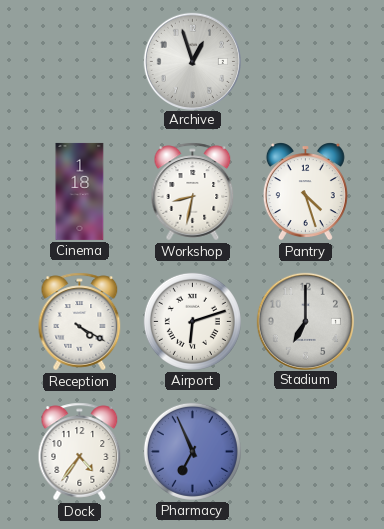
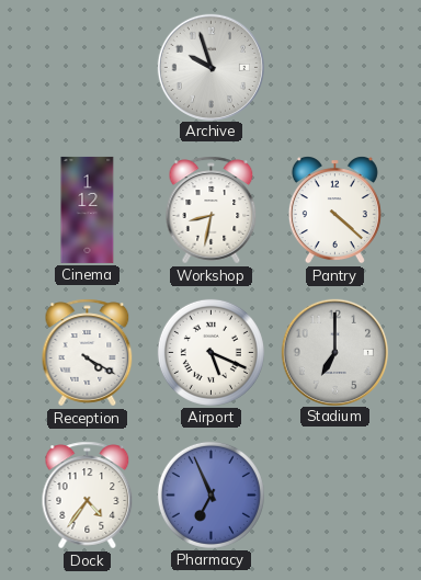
Archive: 12:57 -> 9:57 (210, 67)
Cinema: 1:18 -> 1:12 (88, 209)
Pantry: 4:27 -> 4:22 (334, 211)
Airport: 6:12 -> 5:19 (210, 352)
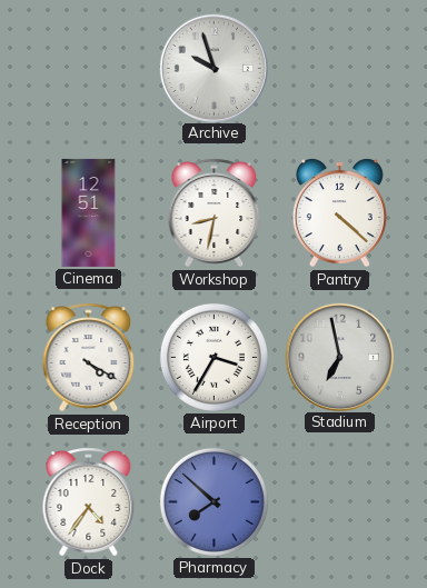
Cinema: 1:12 -> 12:51 (89, 212)
Airport: 5:19 -> 3:35 (213, 357)
Stadium: 7:00 -> 6:58 (339, 357)
Pharmacy: 6:56 -> 7:52 (213, 501)
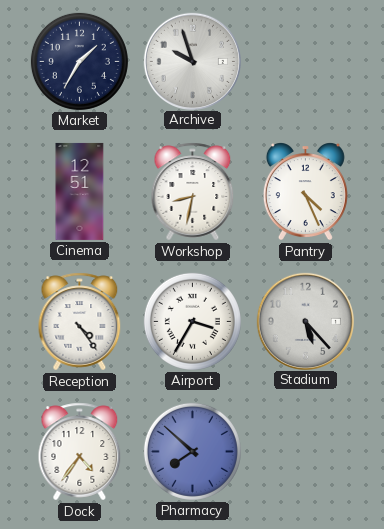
Market: none -> 1:35 (79, 61)
Pantry: 4:22 -> 4:26 (305, 192)
Reception: 4:20 -> 4:24 (80, 322)
Stadium: 6:58 -> 5:23 (305, 321)
